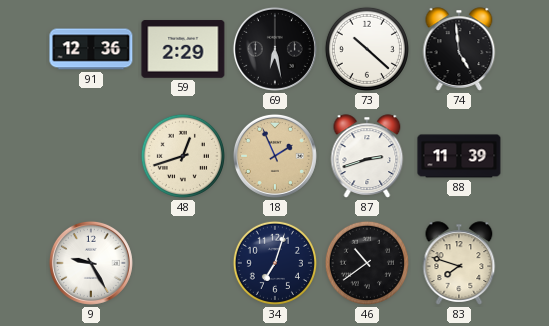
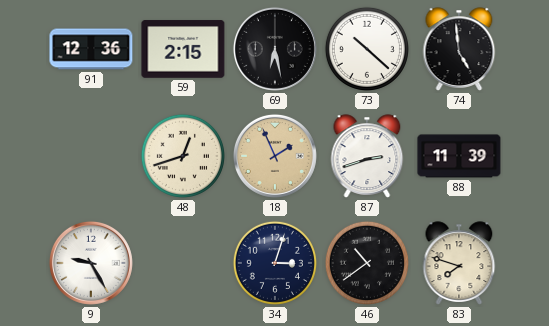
59: 2:29 -> 2:15 (183, 49)
34: 7:03 -> 3:03 (275, 263)
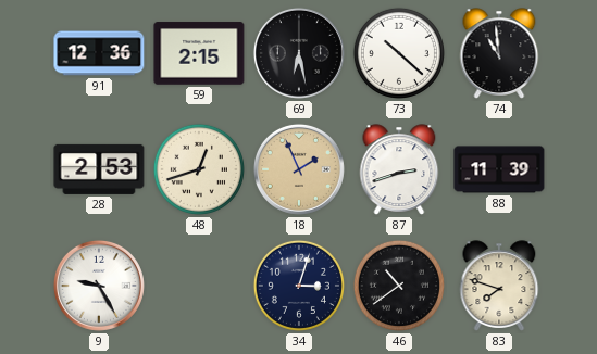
74: 4:59 -> 10:59 (499, 53)
28: none -> 2:53 (99, 169)
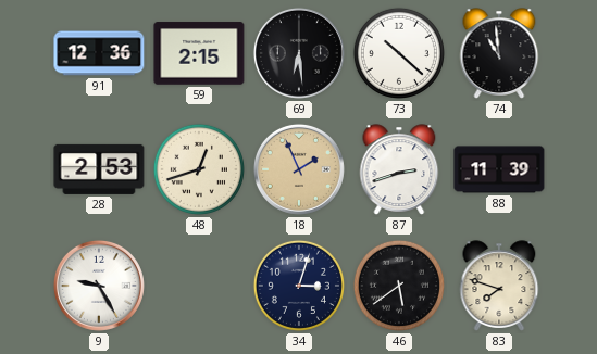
69: 6:28 -> 6:29 (299, 53)
46: 10:39 -> 5:39 (399, 286)
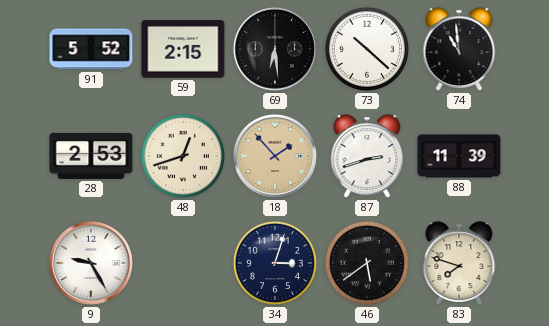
91: 12:36 -> 5:52 (91, 49)
18: 1:56 -> 1:53 (275, 156)
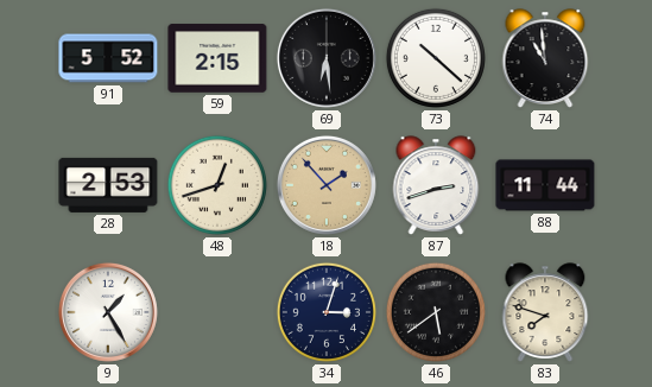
88: 11:39 -> 11:44 (545, 185)
9: 9:25 -> 1:25 (108, 312)
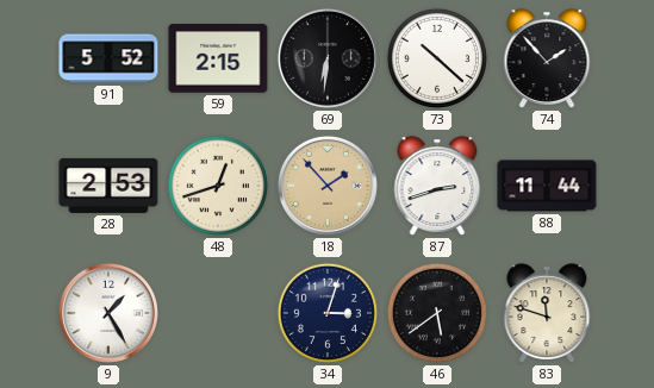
69: 6:29 -> 6:31 (328, 58)
74: 10:59 -> 1:53 (547, 58)
83: 7:48 -> 11:48 (547, 313)
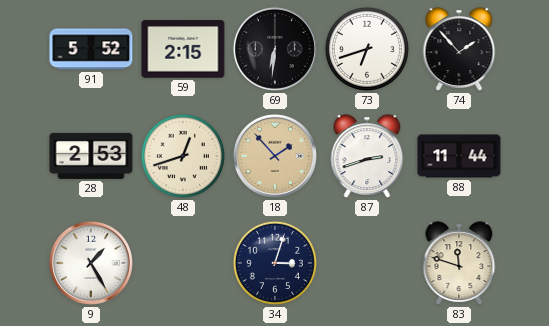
73: 10:22 -> 6:42 (367, 49)
46: 5:39 -> none (437, 313)
